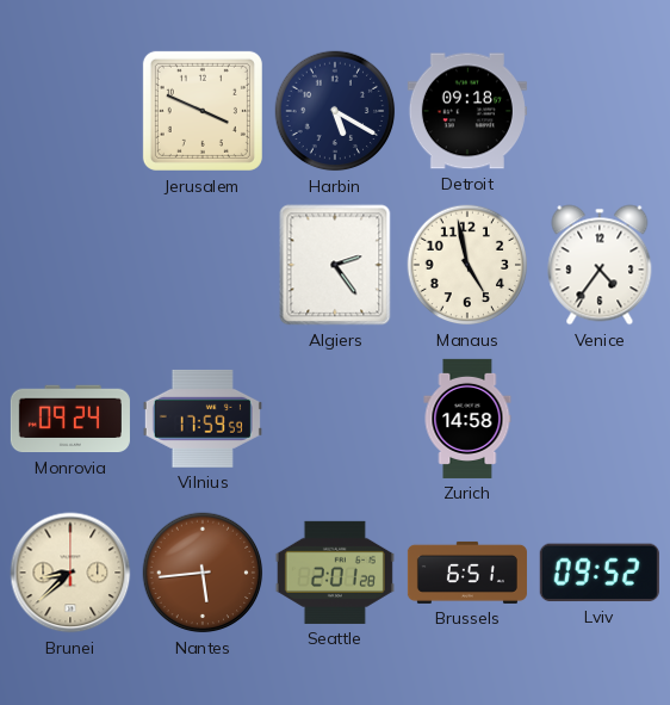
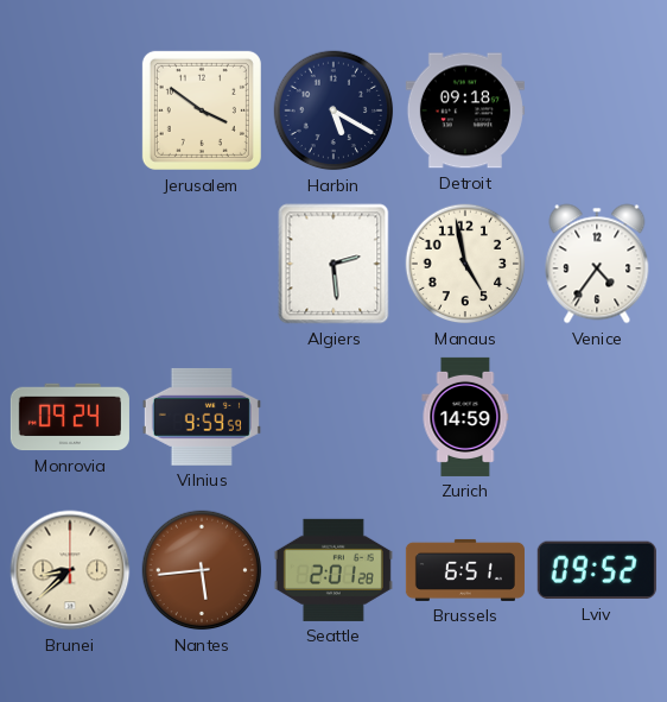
Jerusalem: 3:49 -> 3:51 (202, 110)
Algiers: 2:24 -> 2:29 (333, 264)
Vilnius: 17:59 -> 9:59 (202, 417)
Zurich: 14:58 -> 14:59 (465, 417)
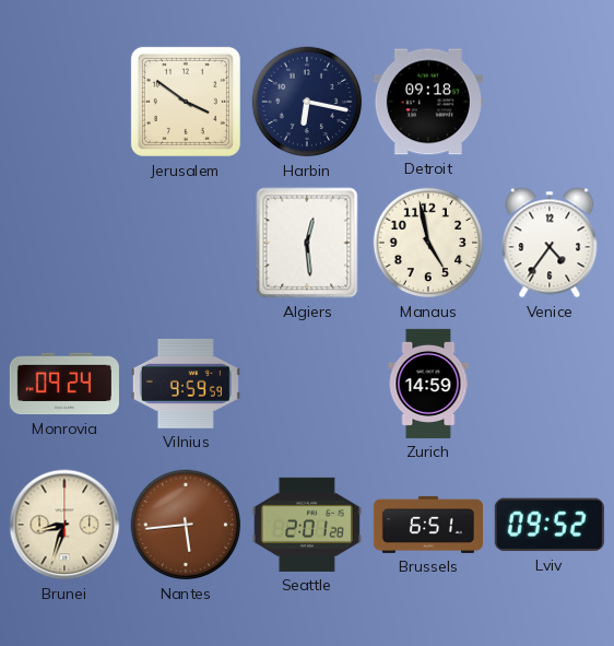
Harbin: 5:20 -> 6:17 (307, 102)
Algiers: 2:29 -> 12:29 (307, 243)
Brunei: 8:38 -> 8:33 (64, 525)
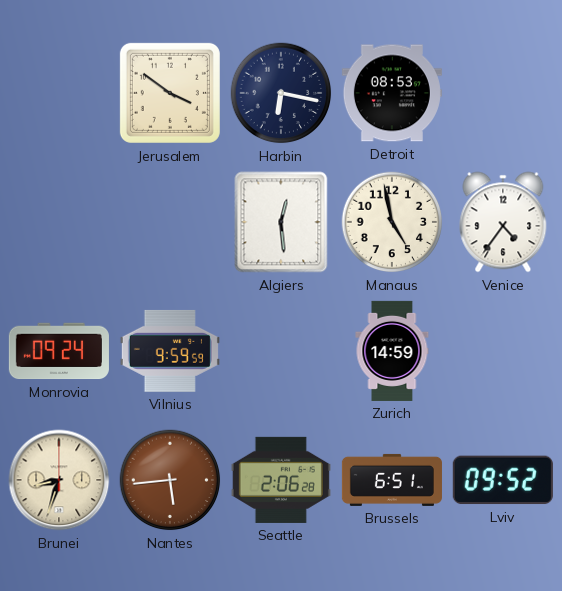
Detroit: 09:18 -> 08:53 (392, 93)
Seattle: 2:01 -> 2:06 (281, 480)
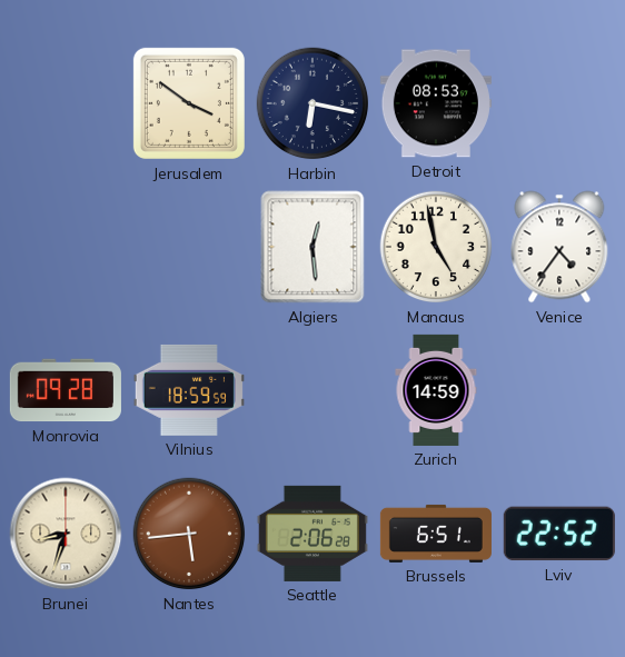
Monrovia: 09:24 -> 09:28 (66, 390)
Vilnius: 9:59 -> 18:59 (189, 390)
Lviv: 09:52 -> 22:52 (559, 534)
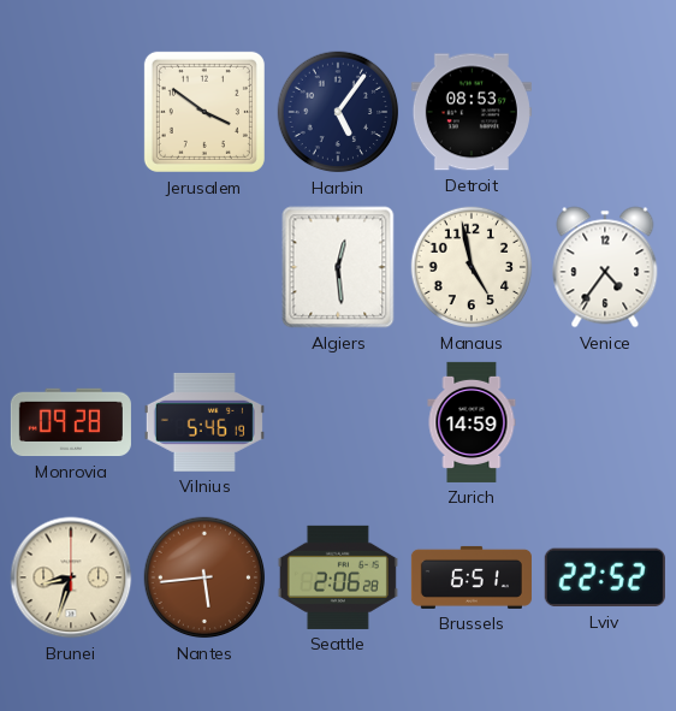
Harbin: 6:17 -> 5:06 (338, 112)
Vilnius: 18:59 -> 5:46 (204, 422)
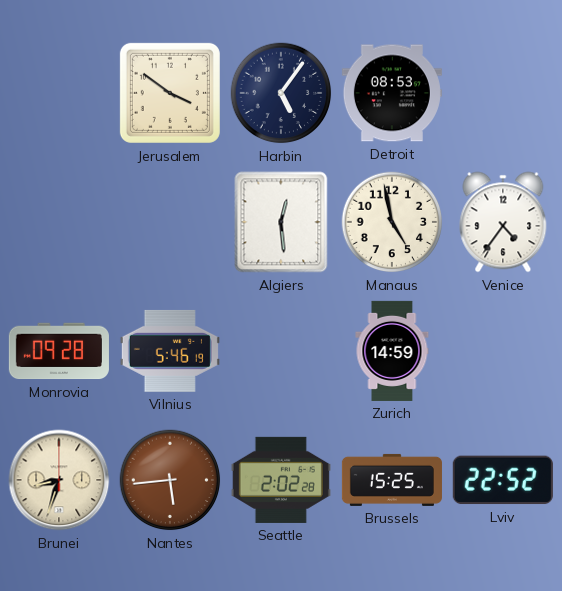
Seattle: 2:06 -> 2:02 (281, 480)
Brussels: 6:51 -> 15:25 (392, 480)
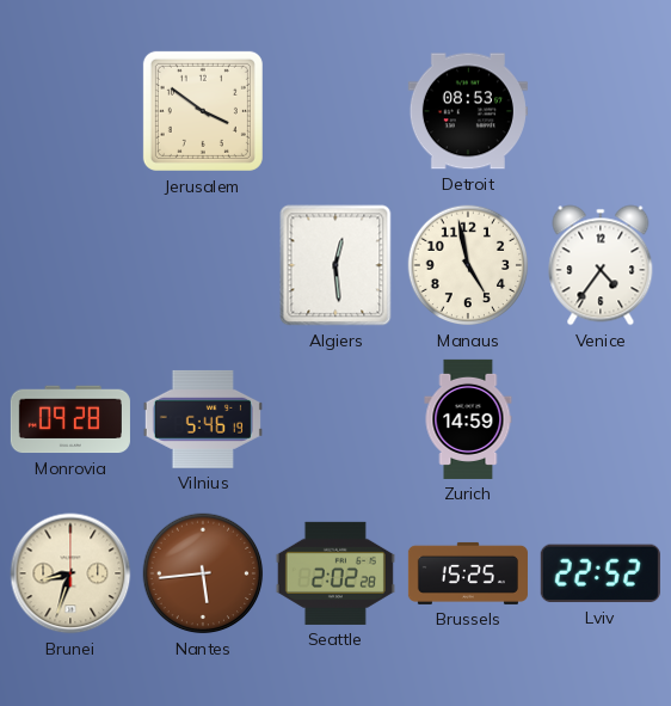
Harbin: 5:06 -> none (281, 93)
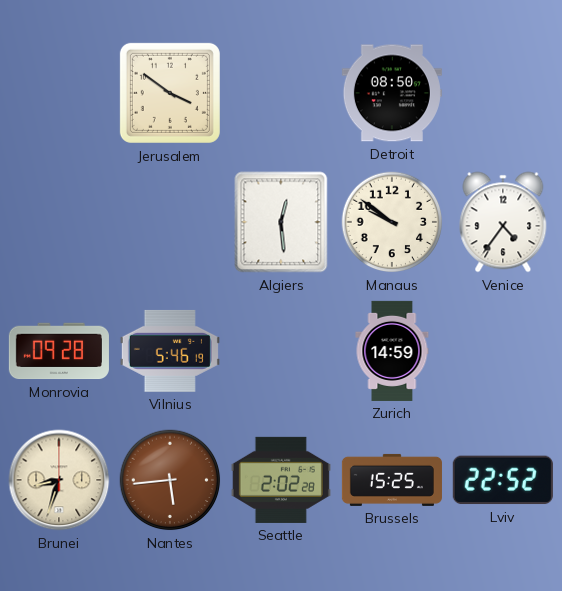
Detroit: 08:53 -> 08:50 (392, 93)
Manaus: 4:58 -> 9:51 (392, 222)
